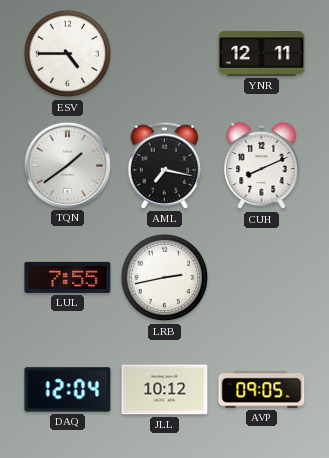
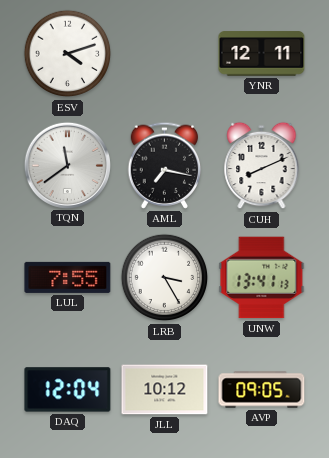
ESV: 4:45 -> 4:12 (68, 54)
TQN: 1:39 -> 11:39 (67, 165)
LRB: 2:43 -> 3:25 (165, 278)
UNW: none -> 13:41 (262, 278)
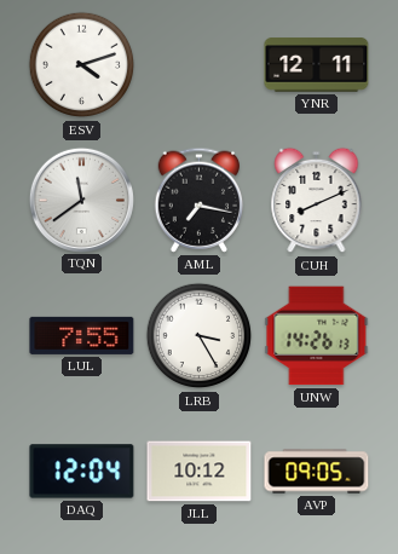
UNW: 13:41 -> 14:26 (317, 336)
